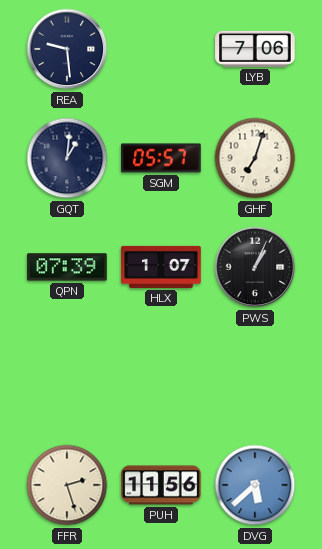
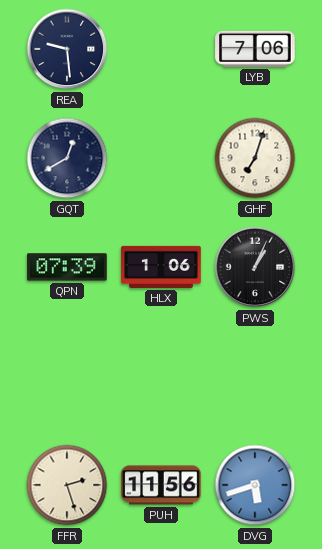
GQT: 1:01 -> 12:40 (67, 158)
SGM: 05:57 -> none (161, 158)
HLX: 1:07 -> 1:06 (161, 267)
DVG: 5:38 -> 5:42 (255, 485)
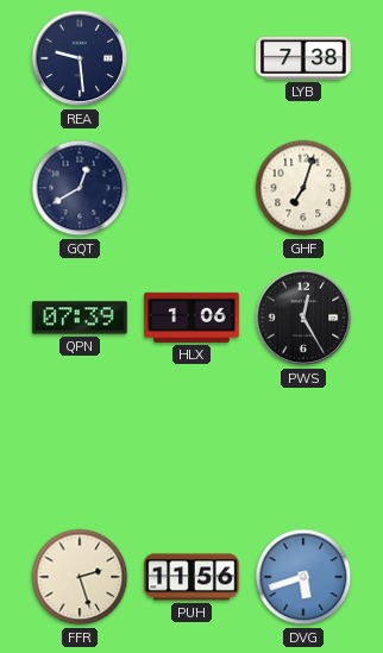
LYB: 7:06 -> 7:38 (303, 58)
PWS: 1:04 -> 12:25 (303, 318)
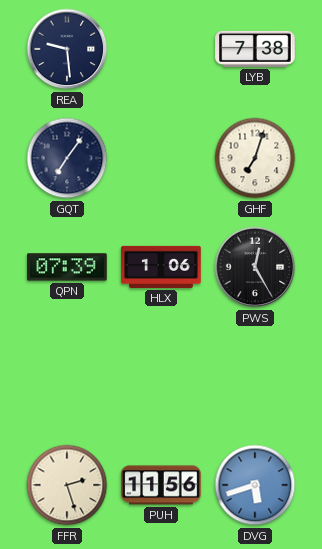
GQT: 12:40 -> 7:06 (67, 158)
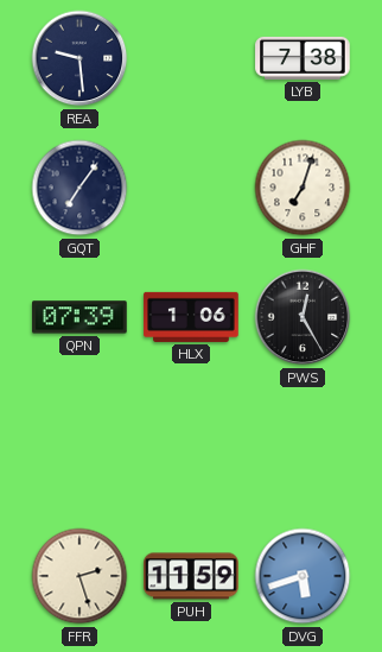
PUH: 11:56 -> 11:59 (191, 576)
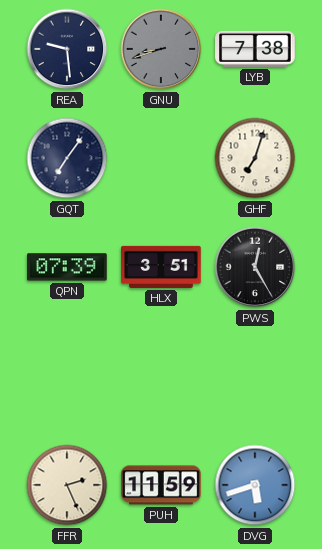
GNU: none -> 8:42 (161, 49)
HLX: 1:06 -> 3:51 (161, 267)
FFR: 2:27 -> 2:26 (67, 485)
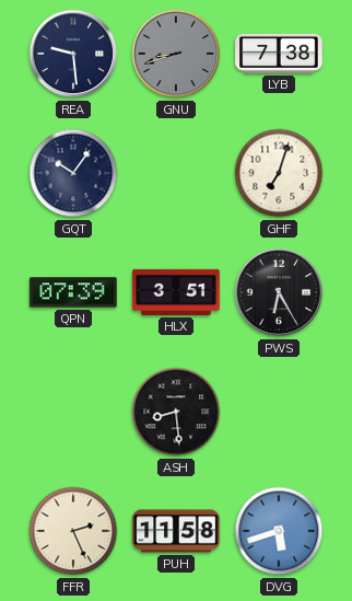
GQT: 7:06 -> 10:06 (73, 173)
PWS: 12:25 -> 6:25 (279, 292)
ASH: none -> 8:29 (176, 412)
PUH: 11:59 -> 11:58 (176, 531)
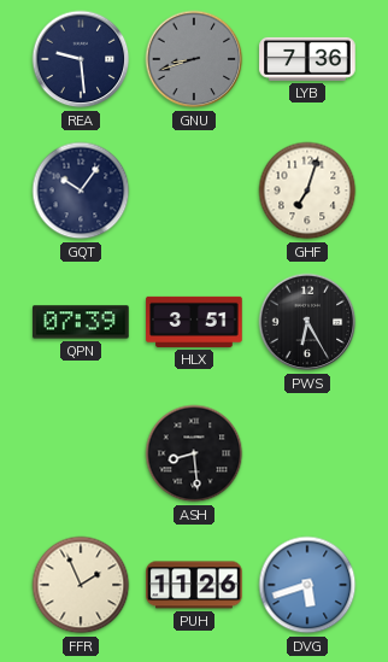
LYB: 7:38 -> 7:36 (307, 59)
FFR: 2:26 -> 1:56 (81, 585)
PUH: 11:58 -> 11:26 (194, 585)
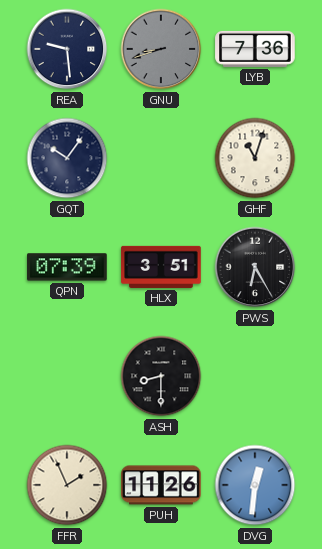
GHF: 7:03 -> 11:03 (255, 158)
ASH: 8:29 -> 8:30 (161, 376)
DVG: 5:42 -> 12:31 (255, 485)
